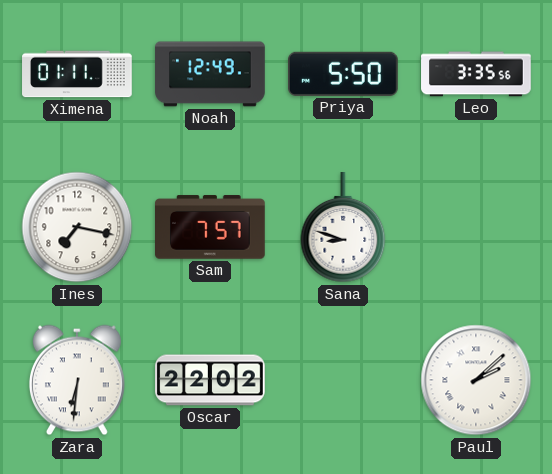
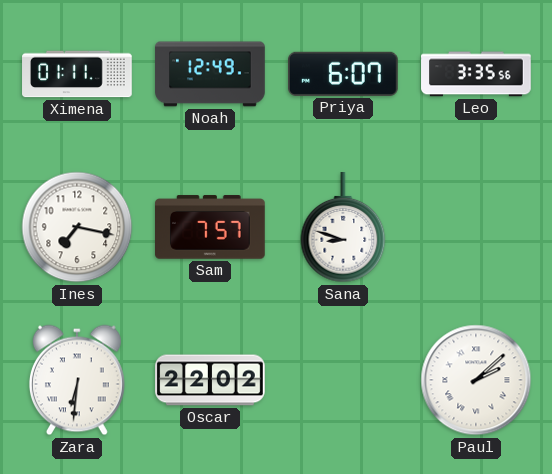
Priya: 5:50 -> 6:07 (344, 74)
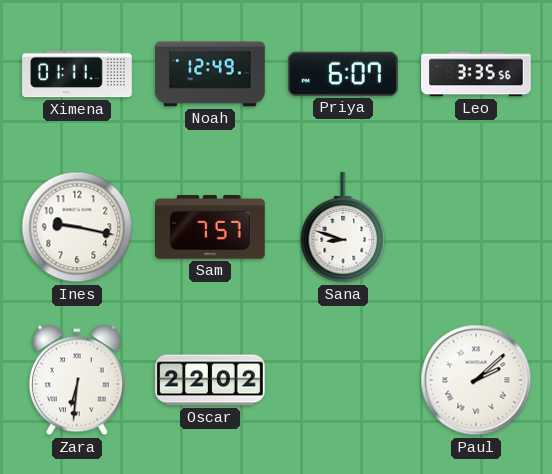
Ines: 7:17 -> 9:17 (77, 227)
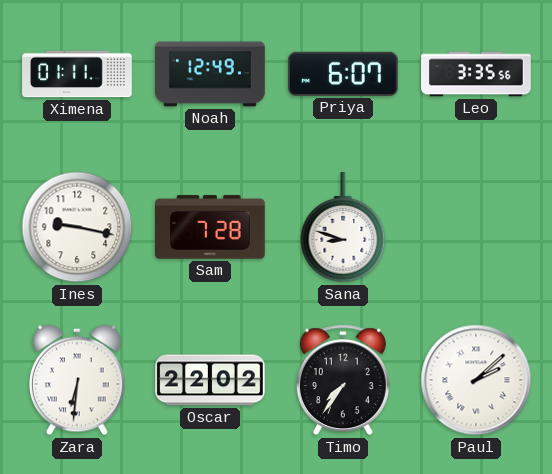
Sam: 7:57 -> 7:28 (211, 227)
Timo: none -> 7:36 (343, 380)
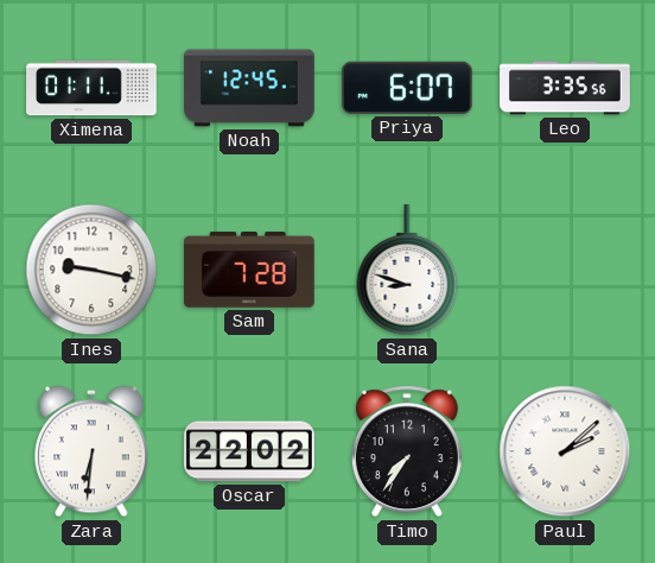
Noah: 12:49 -> 12:45 (249, 88)
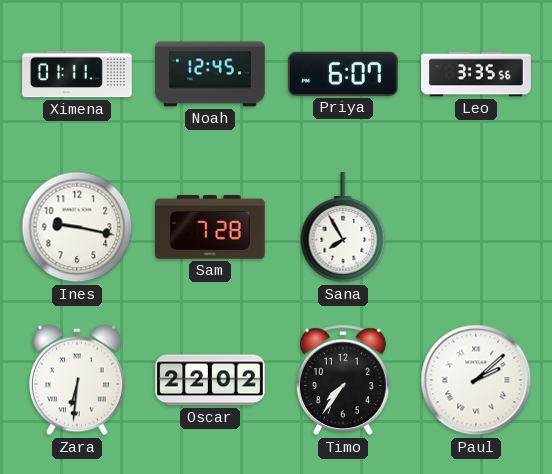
Sana: 8:48 -> 7:55 (343, 228)
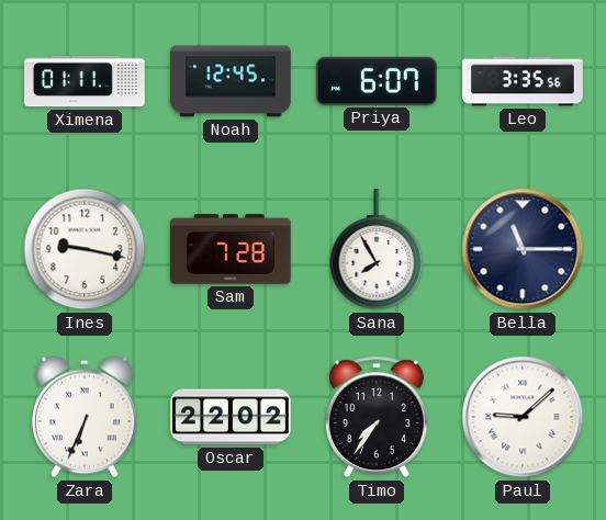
Bella: none -> 11:15 (523, 249)
Zara: 6:31 -> 6:34 (85, 417)
Paul: 2:08 -> 9:08 (523, 417)
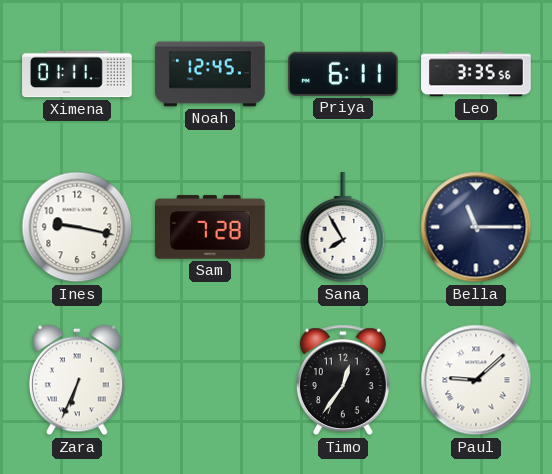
Priya: 6:07 -> 6:11 (344, 74)
Oscar: 22:02 -> none (231, 417)
Timo: 7:36 -> 12:36 (343, 380)
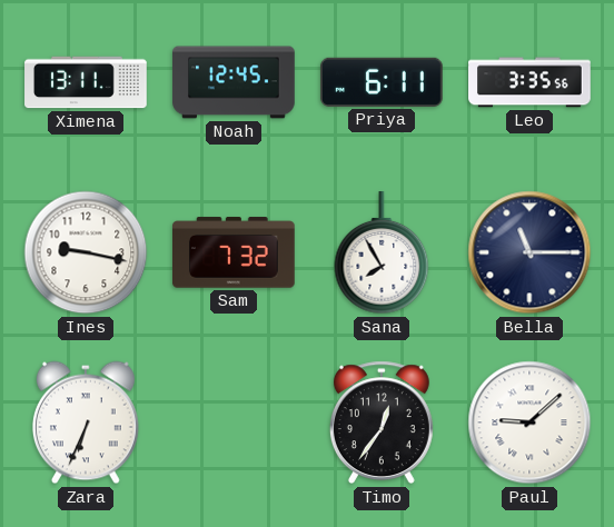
Ximena: 01:11 -> 13:11 (86, 82)
Sam: 7:28 -> 7:32 (235, 252)
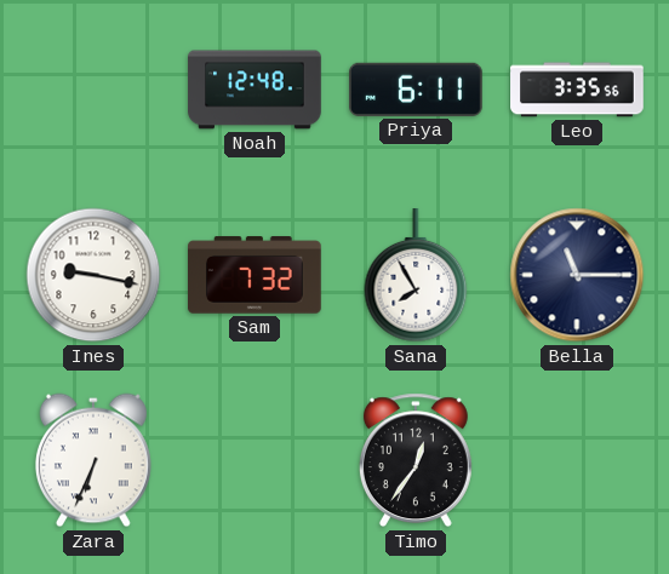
Ximena: 13:11 -> none (86, 82)
Noah: 12:45 -> 12:48 (255, 90)
Paul: 9:08 -> none (529, 422)
